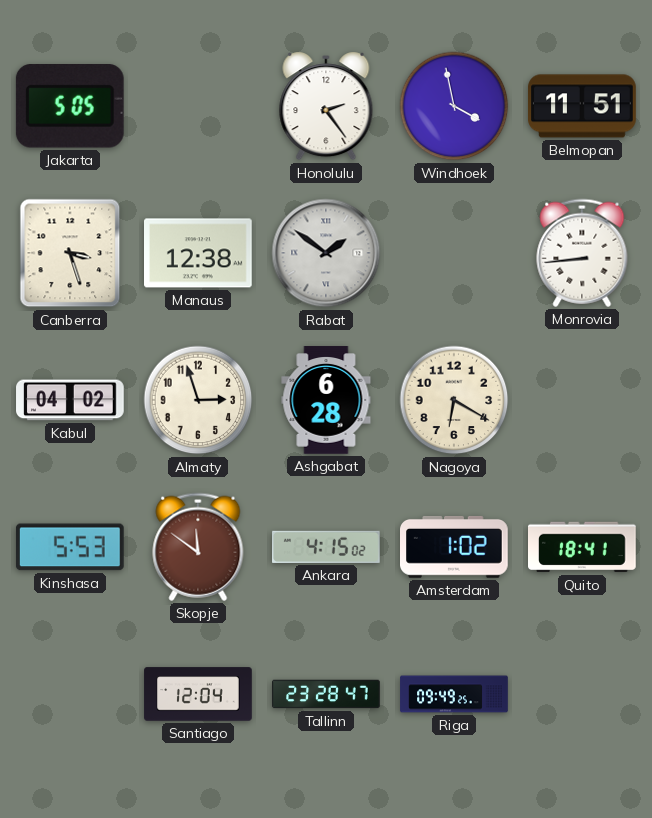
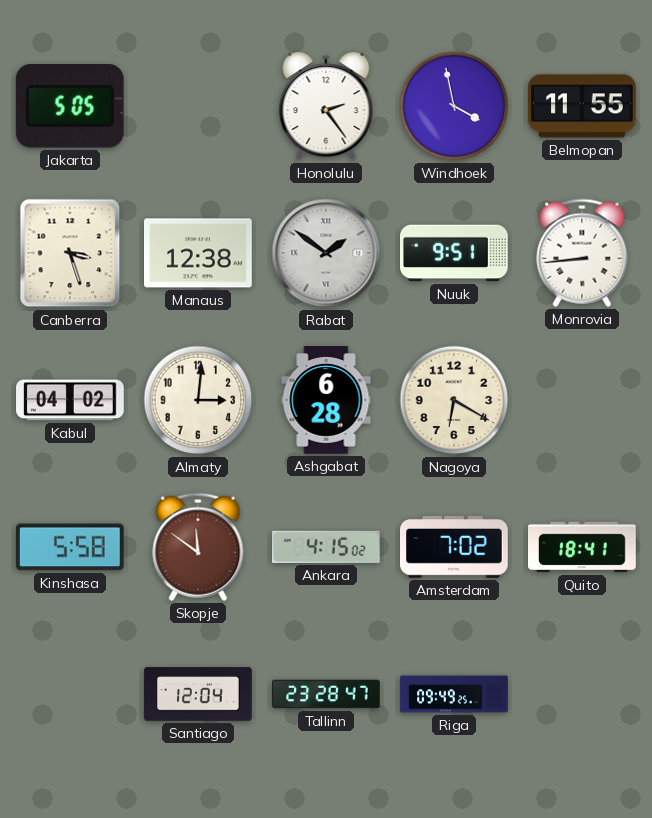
Belmopan: 11:51 -> 11:55 (582, 106)
Nuuk: none -> 9:51 (455, 253)
Almaty: 2:57 -> 3:01 (198, 400)
Kinshasa: 5:53 -> 5:58 (70, 547)
Amsterdam: 1:02 -> 7:02 (455, 547)
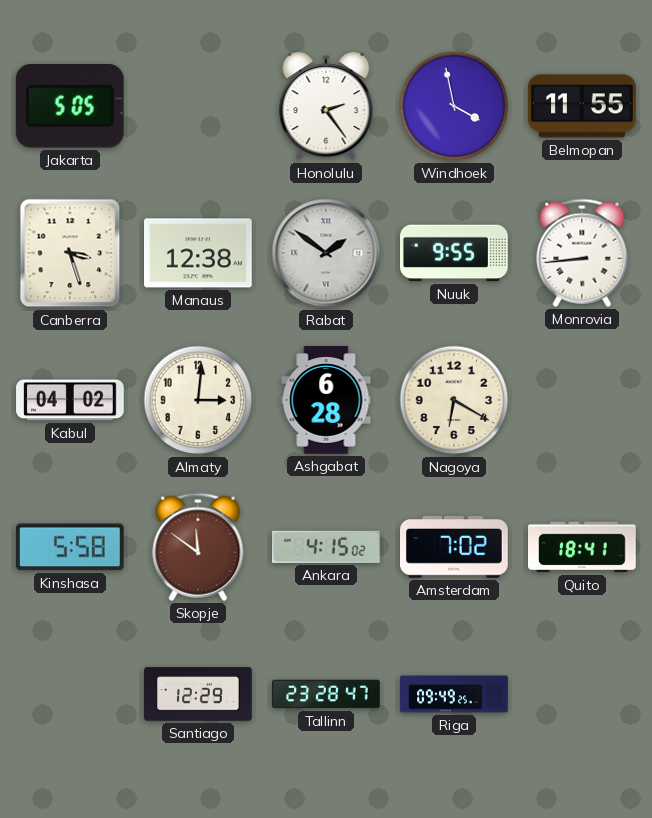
Nuuk: 9:51 -> 9:55 (455, 253)
Santiago: 12:04 -> 12:29 (198, 694)
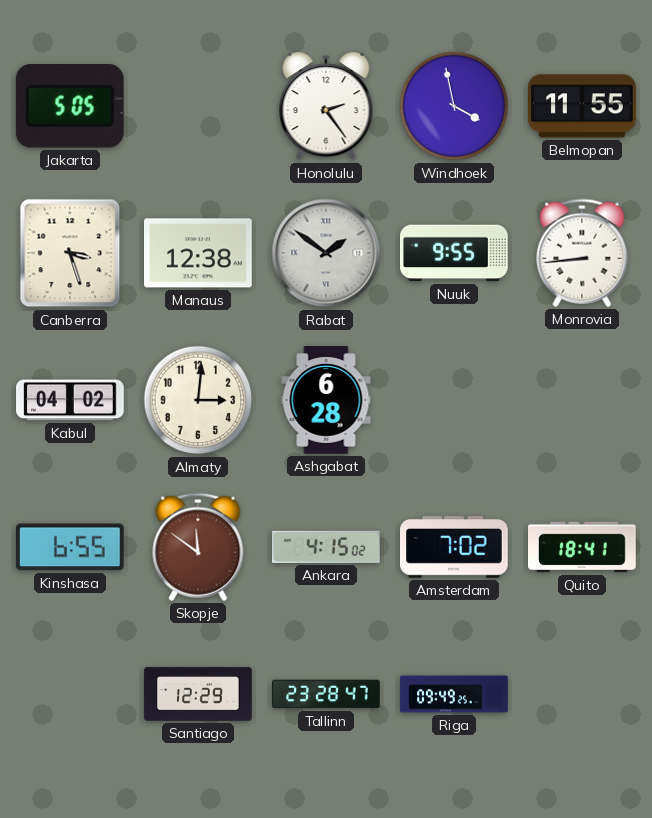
Nagoya: 6:20 -> none (454, 400)
Kinshasa: 5:58 -> 6:55 (70, 547)
